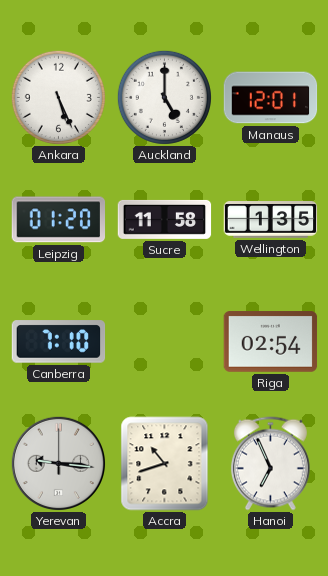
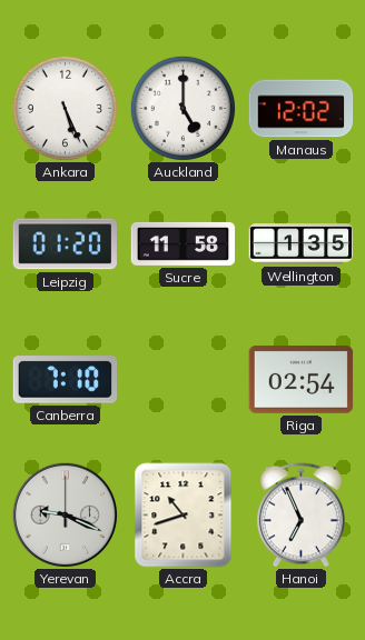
Manaus: 12:01 -> 12:02 (302, 109)
Yerevan: 9:16 -> 9:19 (65, 514)
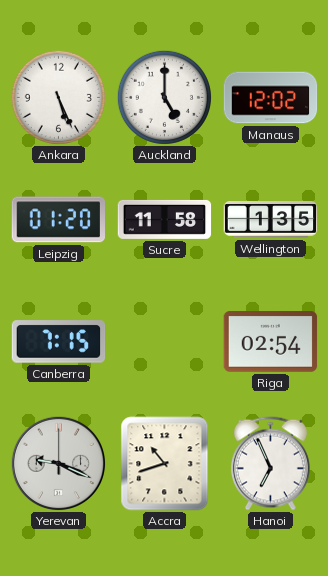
Canberra: 7:10 -> 7:15 (59, 342)
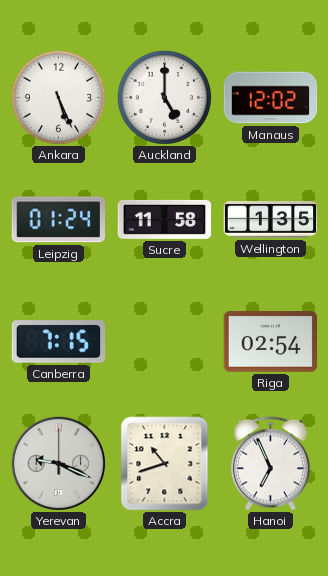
Leipzig: 01:20 -> 01:24 (59, 220)
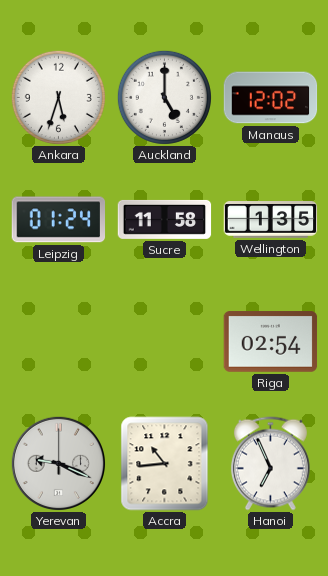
Ankara: 5:26 -> 5:33 (58, 97)
Canberra: 7:15 -> none (59, 342)
Accra: 10:42 -> 10:44 (165, 464)
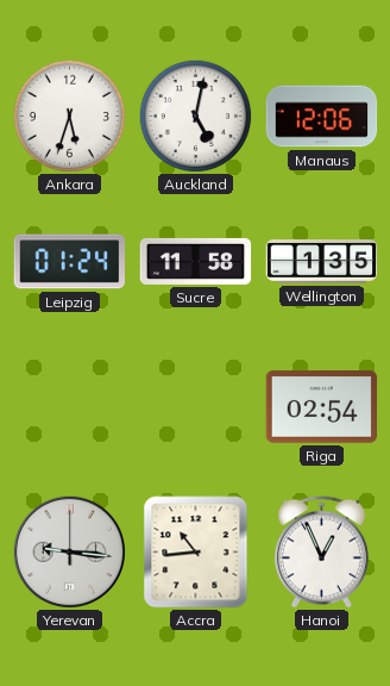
Auckland: 5:00 -> 5:02 (195, 116)
Manaus: 12:02 -> 12:06 (322, 117)
Yerevan: 9:19 -> 9:16 (69, 551)
Hanoi: 6:56 -> 12:56 (321, 553)
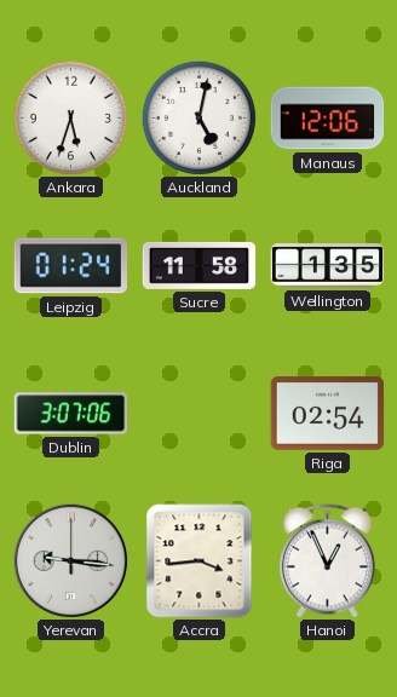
Dublin: none -> 3:07 (71, 414)
Accra: 10:44 -> 3:44 (200, 561)
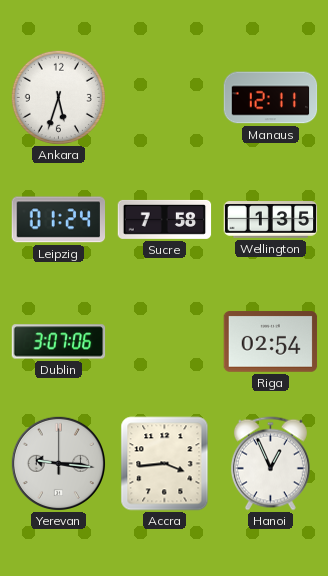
Auckland: 5:02 -> none (198, 117)
Manaus: 12:06 -> 12:11 (271, 98)
Sucre: 11:58 -> 7:58 (165, 219)
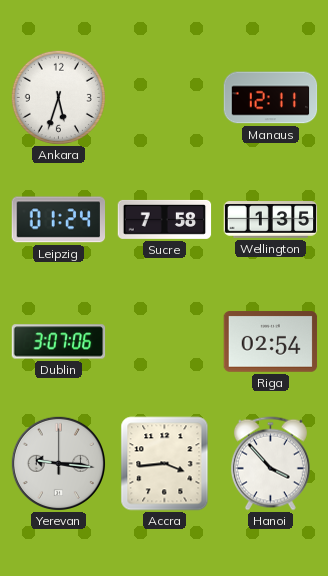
Hanoi: 12:56 -> 3:53 (270, 464)
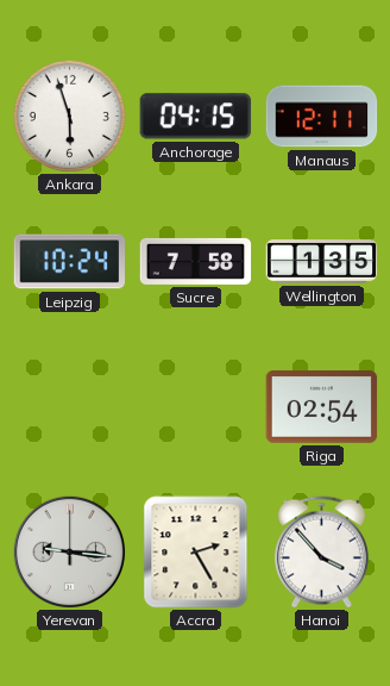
Ankara: 5:33 -> 5:57 (69, 116)
Anchorage: none -> 04:15 (195, 117)
Leipzig: 01:24 -> 10:24 (70, 262)
Dublin: 3:07 -> none (59, 342)
Accra: 3:44 -> 2:25 (196, 553)
